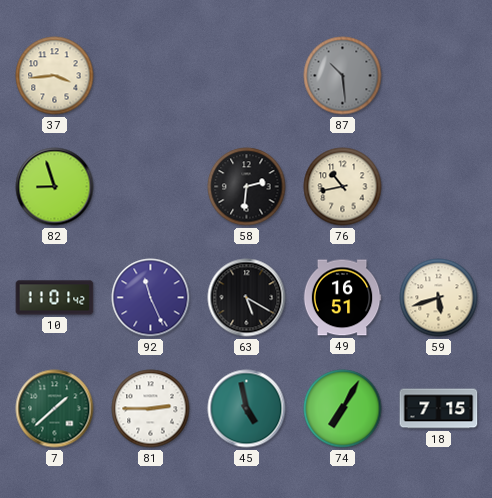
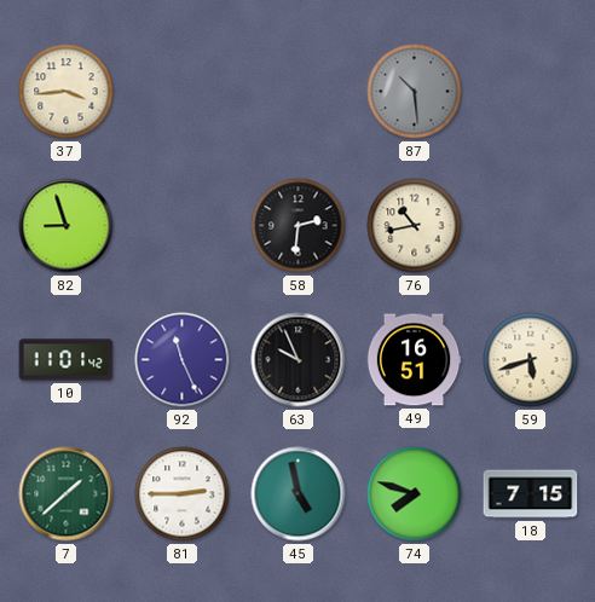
63: 5:20 -> 9:56 (299, 360)
74: 7:05 -> 7:48 (415, 494)
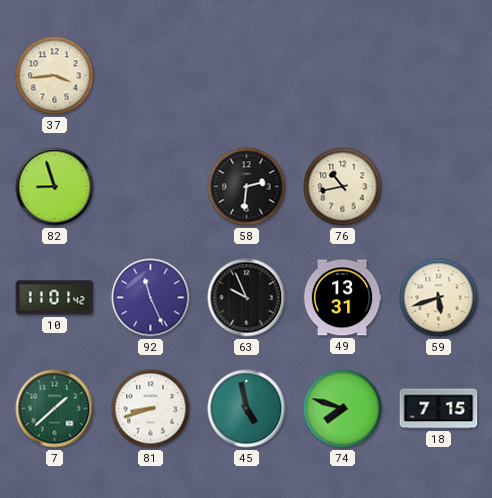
87: 10:29 -> none (415, 92)
49: 16:51 -> 13:31 (342, 298)
81: 2:45 -> 8:42 (151, 409)
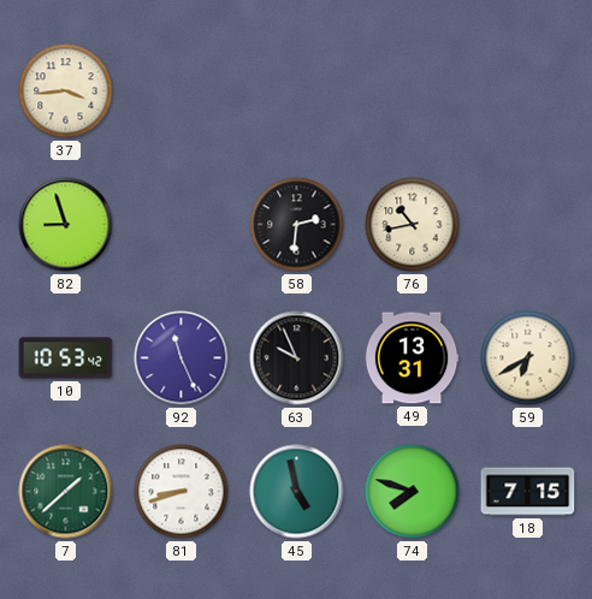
10: 11:01 -> 10:53 (66, 358)
59: 5:42 -> 6:40 (528, 358)
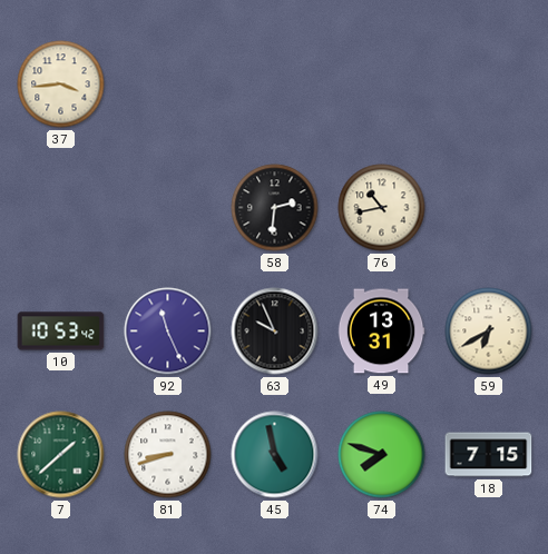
82: 8:57 -> none (66, 225)
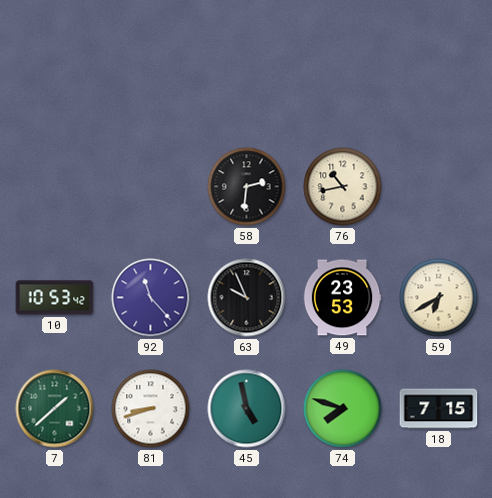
37: 3:44 -> none (61, 85)
92: 11:26 -> 11:23 (151, 298)
49: 13:31 -> 23:53 (342, 298)
